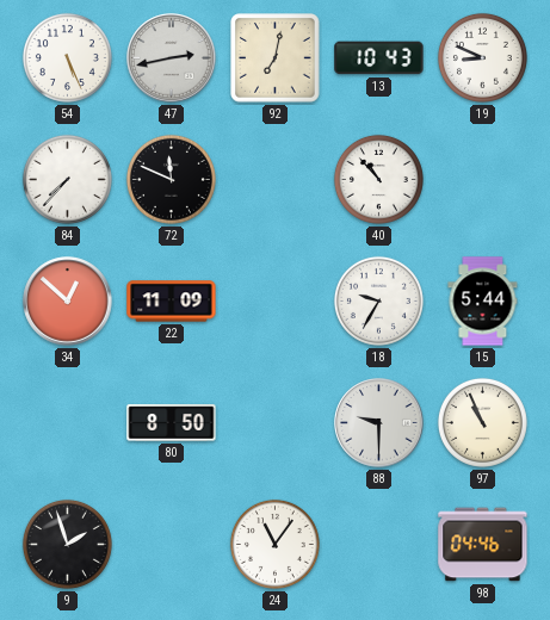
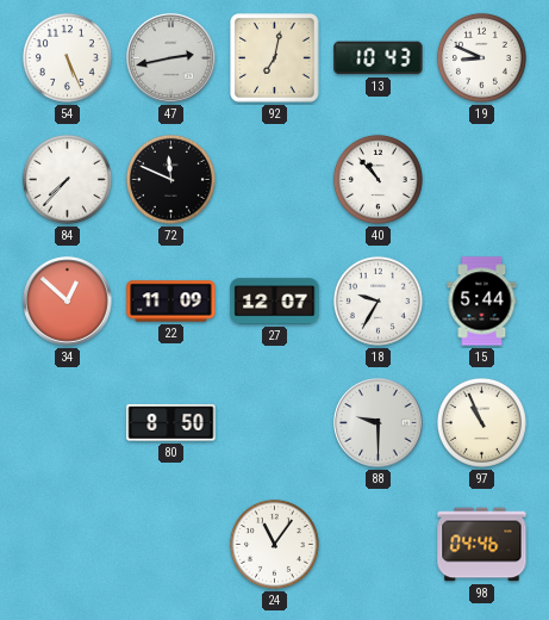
27: none -> 12:07 (275, 302)
9: 1:57 -> none (67, 544)
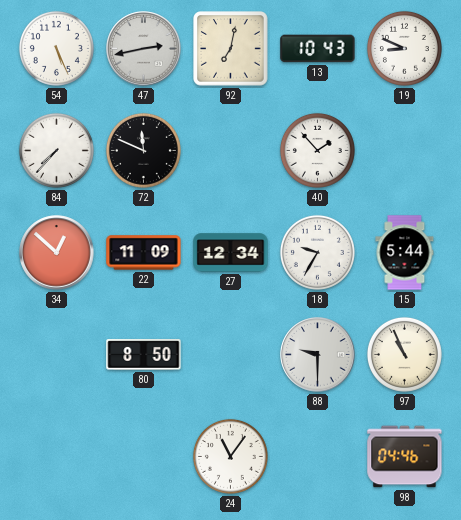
40: 10:53 -> 1:53 (317, 150)
27: 12:07 -> 12:34 (231, 253)
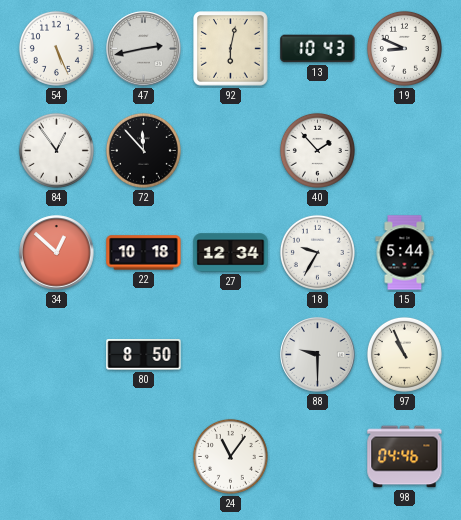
92: 7:02 -> 6:02 (231, 49)
84: 7:37 -> 12:54 (56, 150)
72: 11:49 -> 11:53 (143, 150)
22: 11:09 -> 10:18 (144, 253)
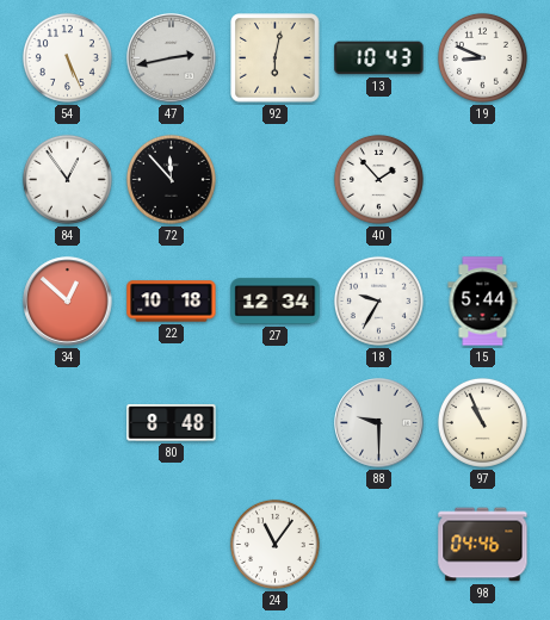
80: 8:50 -> 8:48 (172, 423)
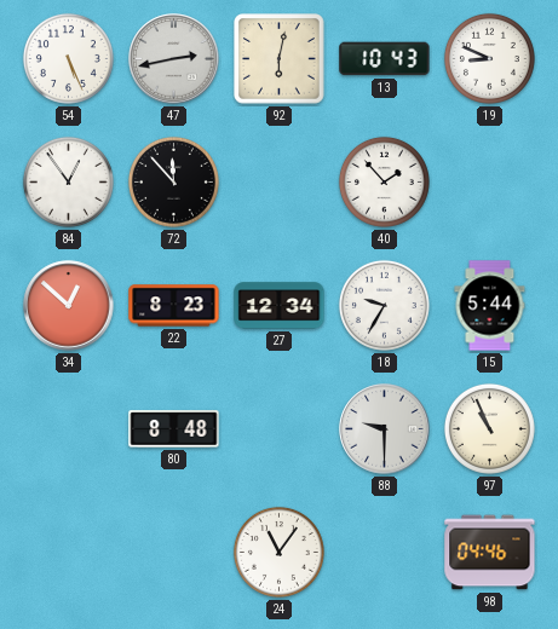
22: 10:18 -> 8:23 (174, 306)
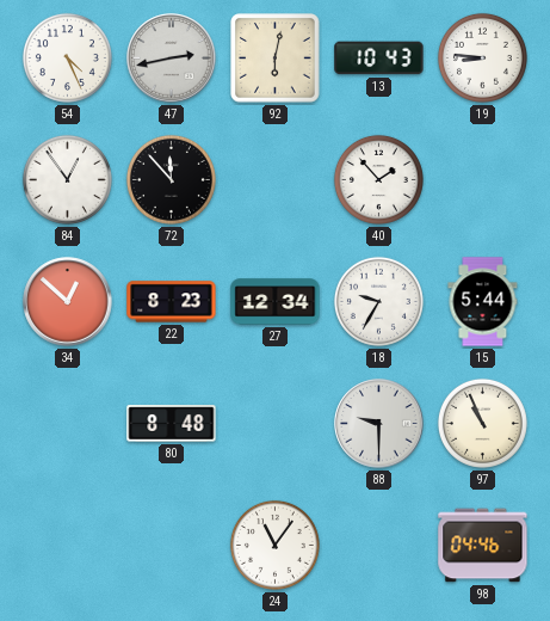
54: 5:26 -> 4:26 (67, 57)
19: 8:49 -> 8:46 (482, 57)
